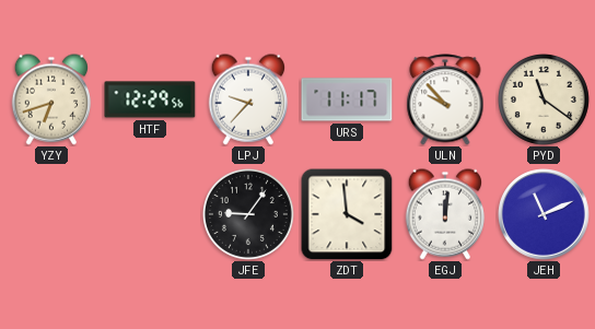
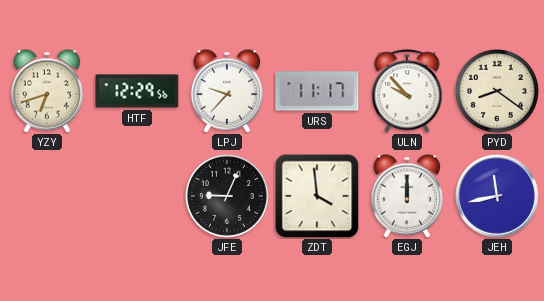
PYD: 11:21 -> 8:21 (497, 91)
JFE: 9:06 -> 9:04 (227, 196)
EGJ: 12:01 -> 12:00 (407, 196)
JEH: 11:11 -> 11:43 (497, 196)
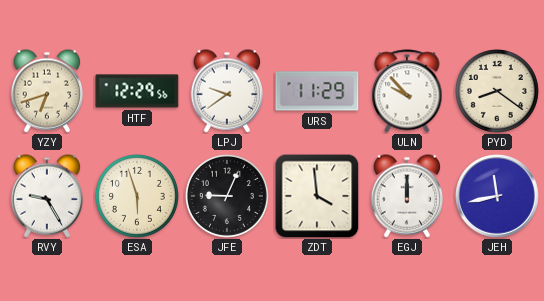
LPJ: 9:37 -> 9:39 (227, 91)
URS: 11:17 -> 11:29 (317, 91)
RVY: none -> 9:25 (47, 196)
ESA: none -> 5:57 (137, 196)
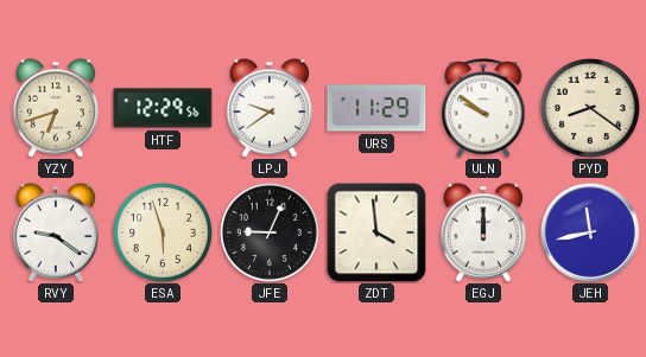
ULN: 9:53 -> 9:51 (483, 108)
RVY: 9:25 -> 9:21 (56, 232)
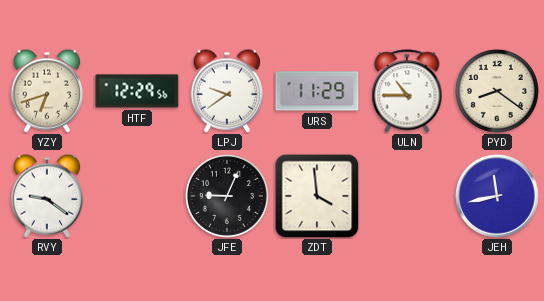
ULN: 9:51 -> 10:45 (407, 91)
ESA: 5:57 -> none (163, 232)
EGJ: 12:00 -> none (483, 232)
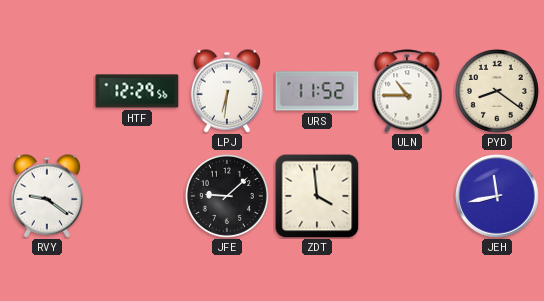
YZY: 6:42 -> none (47, 91)
LPJ: 9:39 -> 6:31 (227, 91)
URS: 11:29 -> 11:52 (317, 91)
JFE: 9:04 -> 9:08 (227, 196)
